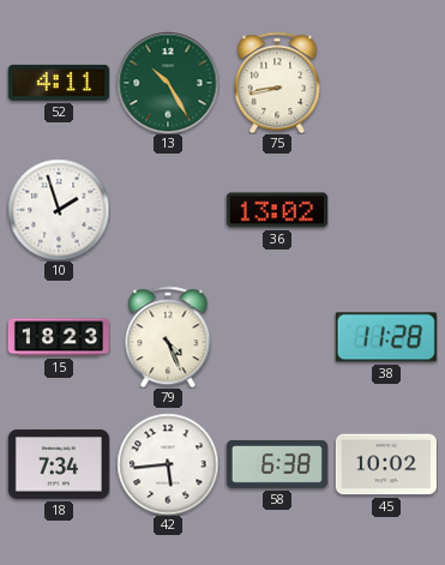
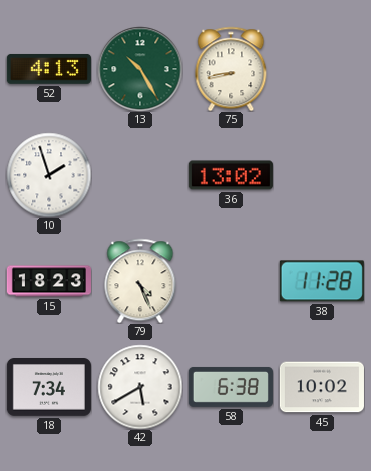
52: 4:11 -> 4:13 (49, 69)
42: 5:44 -> 5:40 (140, 387)
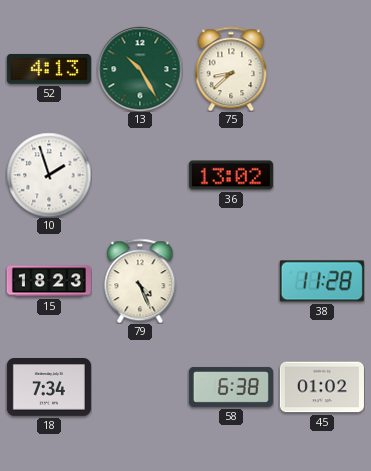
75: 8:43 -> 8:38 (231, 69)
42: 5:40 -> none (140, 387)
45: 10:02 -> 01:02 (322, 387)
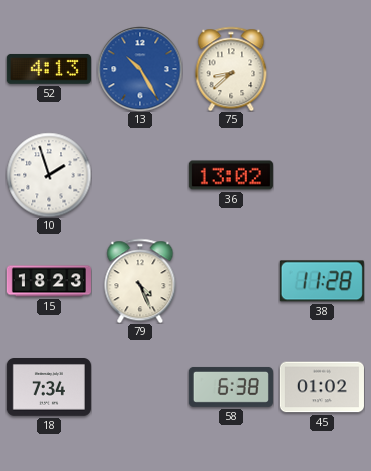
13 dial: green -> blue (140, 69)
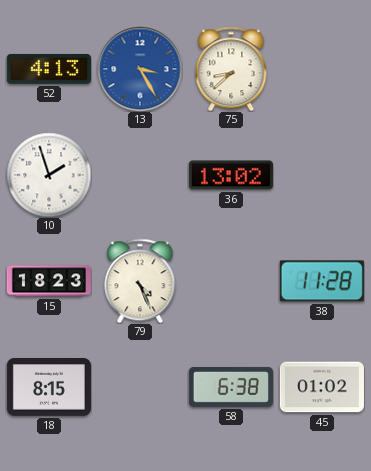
13: 10:25 -> 3:25 (140, 69)
18: 7:34 -> 8:15 (49, 388)
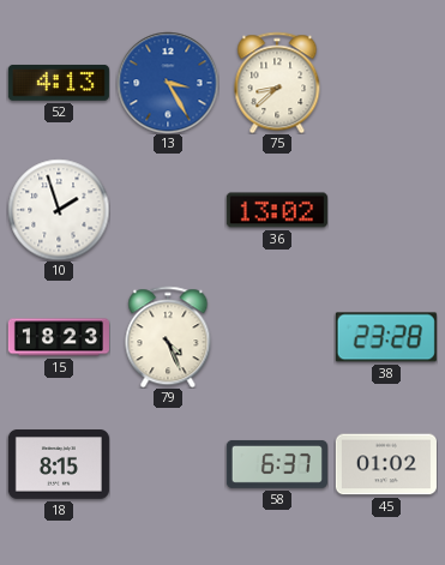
38: 11:28 -> 23:28 (386, 337)
58: 6:38 -> 6:37 (277, 464)
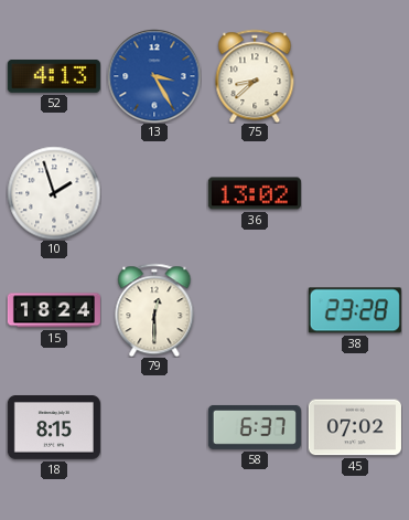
15: 18:23 -> 18:24 (54, 310)
79: 4:26 -> 12:30 (154, 310)
45: 01:02 -> 07:02 (355, 427)
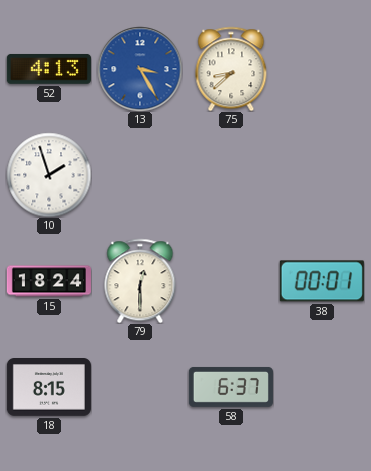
36: 13:02 -> none (255, 193)
38: 23:28 -> 00:01 (322, 281)
45: 07:02 -> none (355, 427)
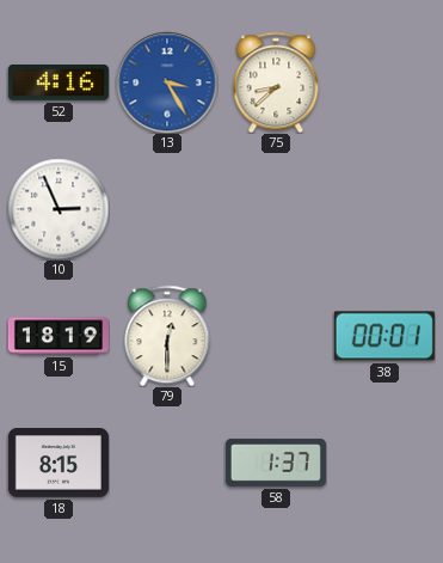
52: 4:13 -> 4:16 (59, 82)
10: 1:57 -> 2:56 (59, 209)
15: 18:24 -> 18:19 (59, 336)
58: 6:37 -> 1:37 (276, 463)
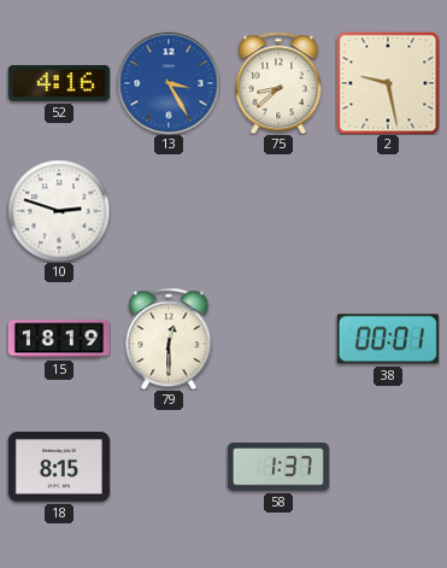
2: none -> 9:28 (388, 83)
10: 2:56 -> 2:48 (59, 211)
